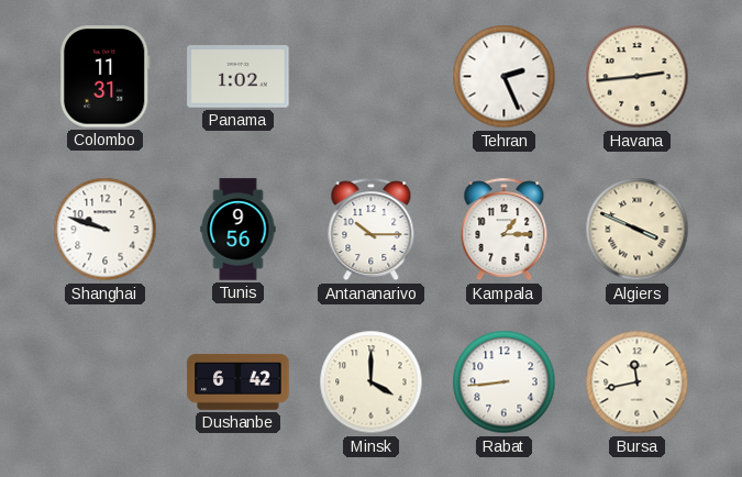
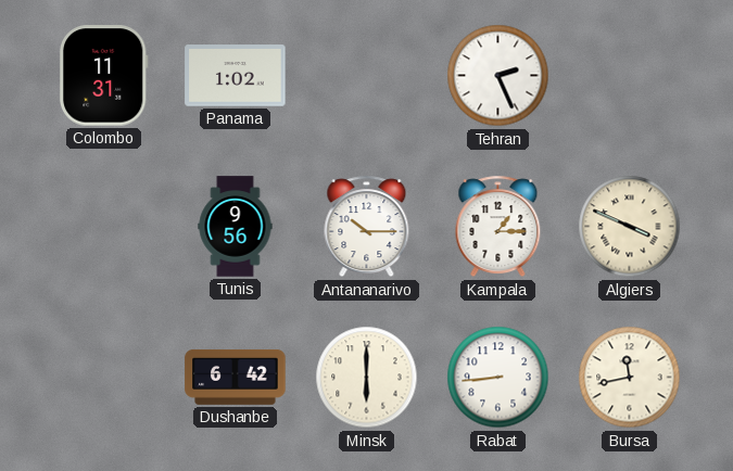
Havana: 2:44 -> none (638, 77)
Shanghai: 9:48 -> none (106, 230)
Minsk: 4:00 -> 6:00 (367, 378)
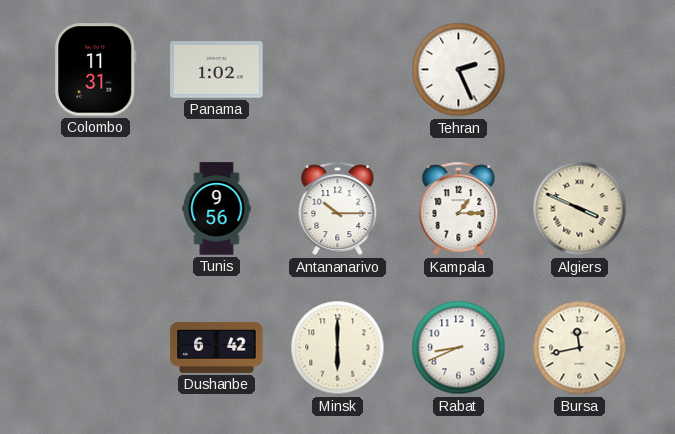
Rabat: 8:44 -> 8:41 (459, 348)
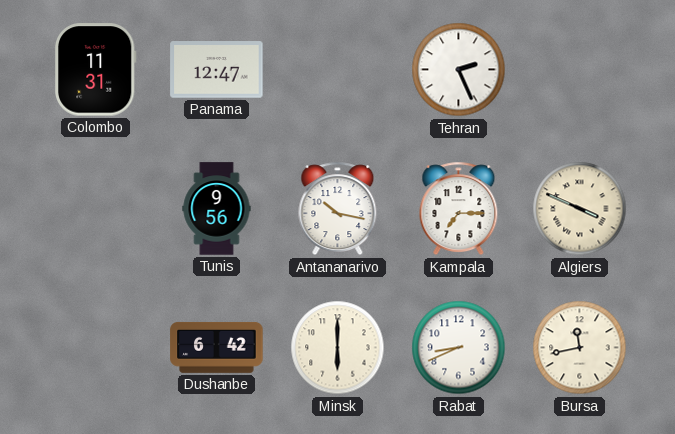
Panama: 1:02 -> 12:47 (217, 70)
Antananarivo: 10:15 -> 10:17 (338, 209)
Kampala: 1:15 -> 7:15 (459, 209)
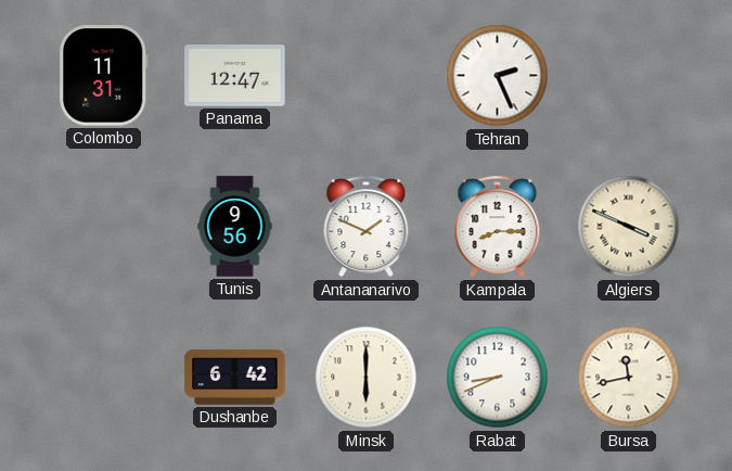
Antananarivo: 10:17 -> 1:49 (367, 227)
Kampala: 7:15 -> 8:15 (498, 227)
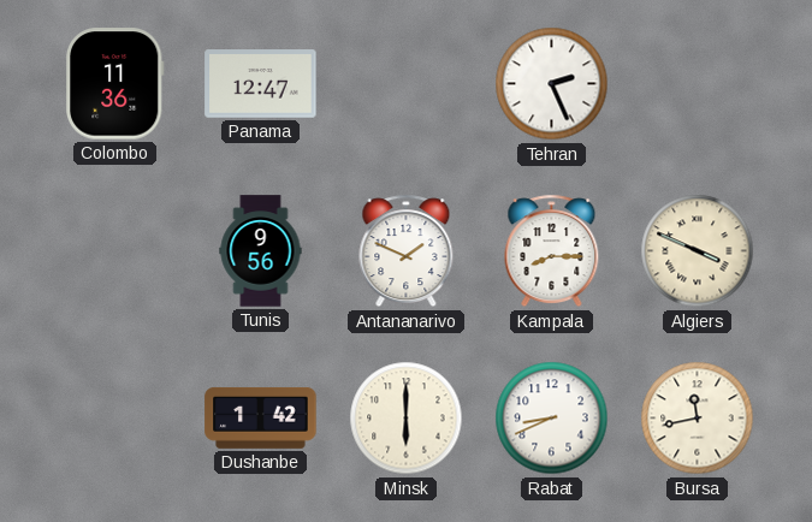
Colombo: 11:31 -> 11:36 (114, 84)
Dushanbe: 6:42 -> 1:42 (261, 417)
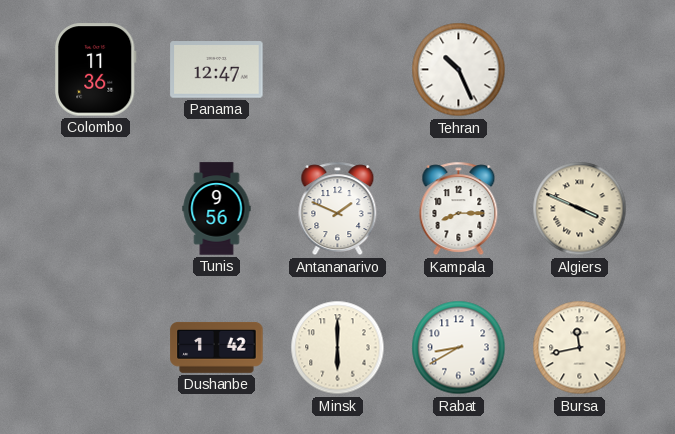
Tehran: 2:26 -> 10:26 (459, 70)
Rabat: 8:41 -> 8:40 (459, 348)
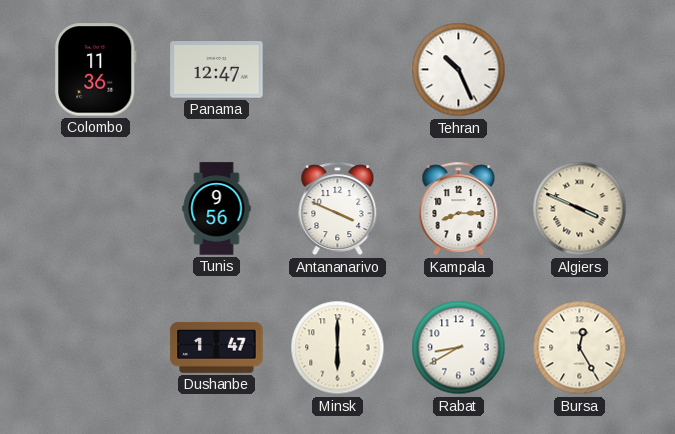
Antananarivo: 1:49 -> 3:49 (338, 209)
Dushanbe: 1:42 -> 1:47 (217, 347)
Bursa: 11:43 -> 12:25 (580, 348)
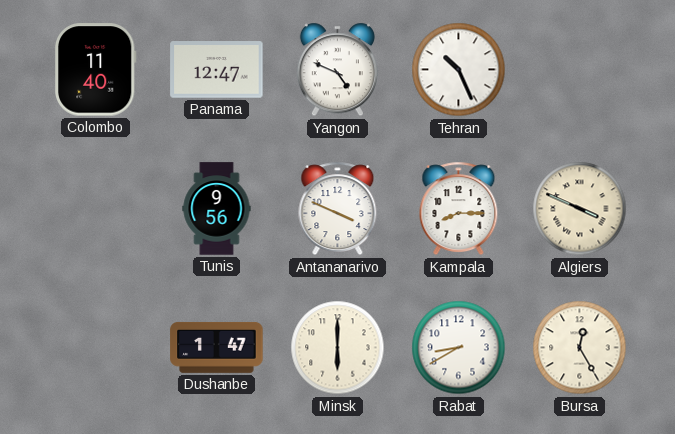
Colombo: 11:36 -> 11:40 (95, 70)
Yangon: none -> 4:49 (337, 70)
